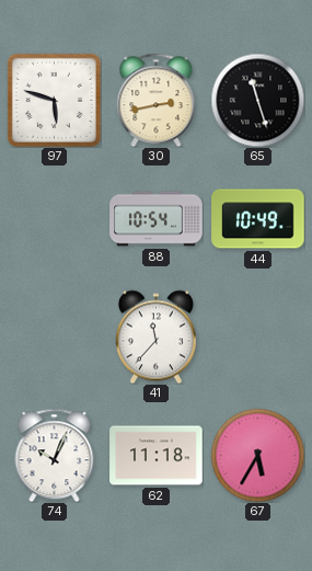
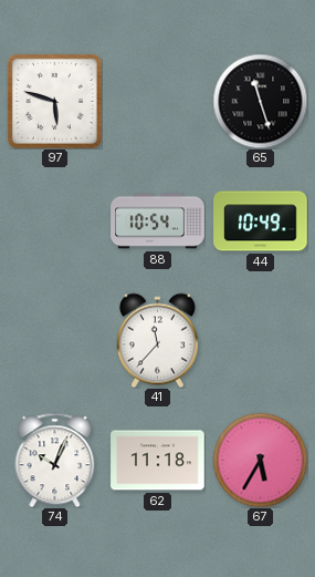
30: 2:43 -> none (157, 100)
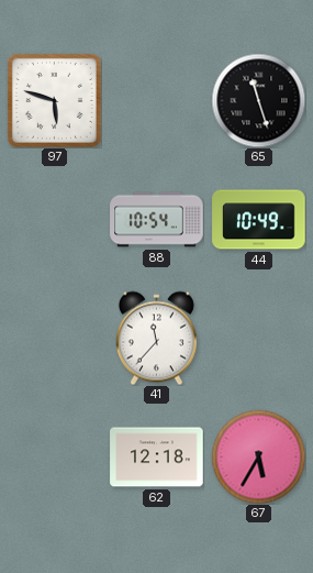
74: 10:04 -> none (55, 460)
62: 11:18 -> 12:18 (157, 458)
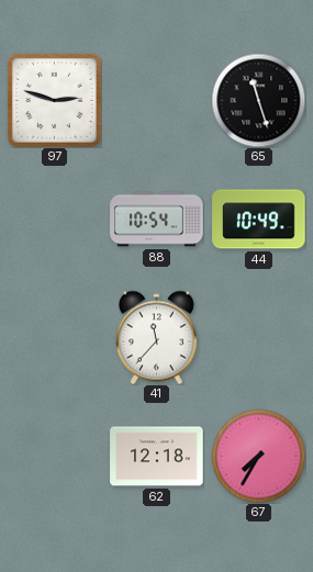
97: 5:48 -> 2:48 (54, 100)
67: 5:35 -> 7:35 (258, 456)
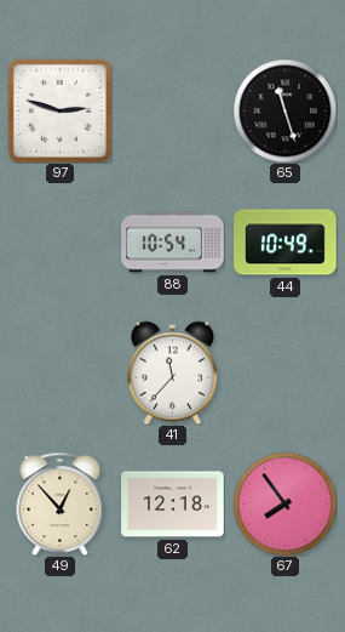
49: none -> 12:53 (61, 503)
67: 7:35 -> 7:54 (284, 503)
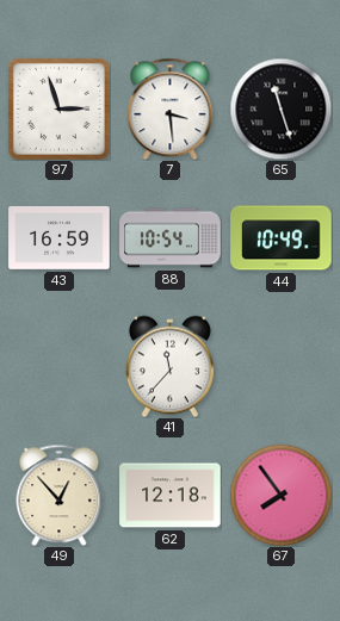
97: 2:48 -> 2:57 (58, 108)
7: none -> 3:29 (171, 108)
43: none -> 16:59 (60, 237)
